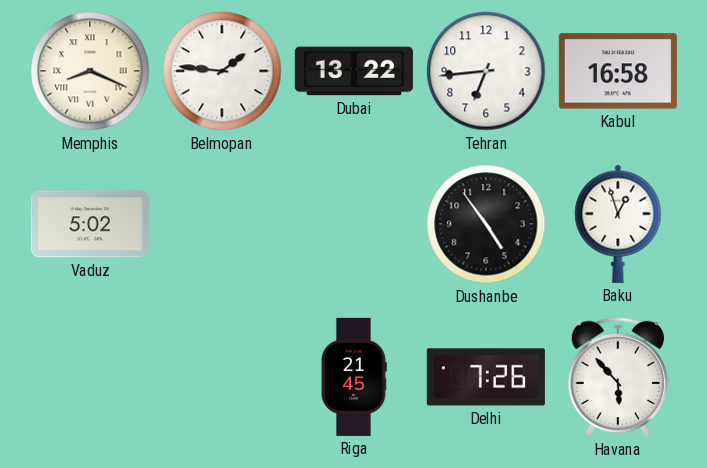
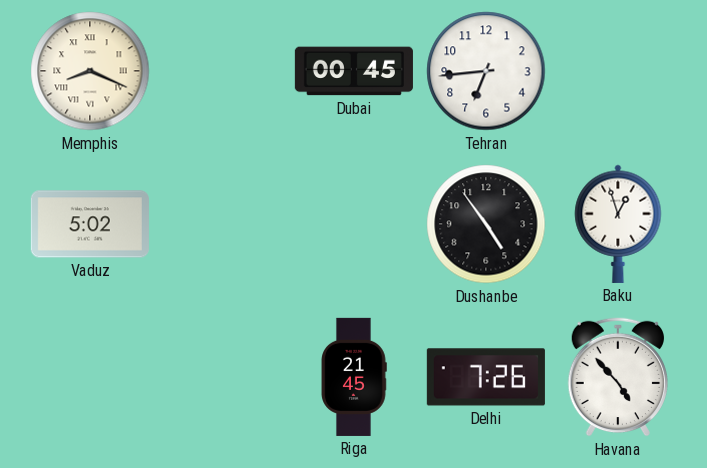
Belmopan: 1:46 -> none (222, 71)
Dubai: 13:22 -> 00:45 (354, 71)
Kabul: 16:58 -> none (618, 71)
Havana: 5:53 -> 4:53 (617, 377)
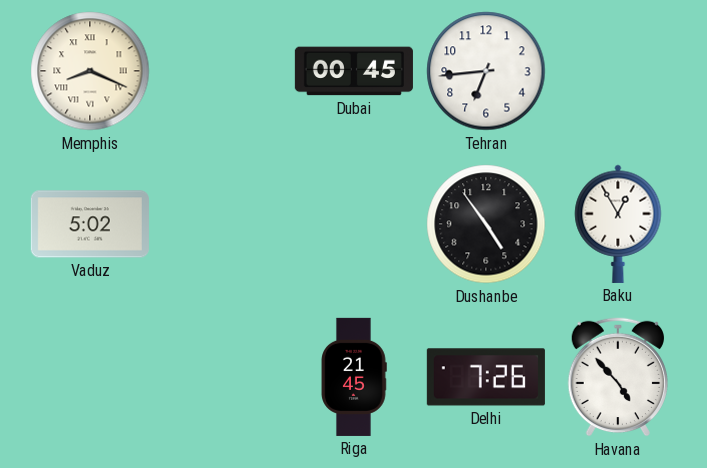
Baku: 12:57 -> 12:55 (618, 224)
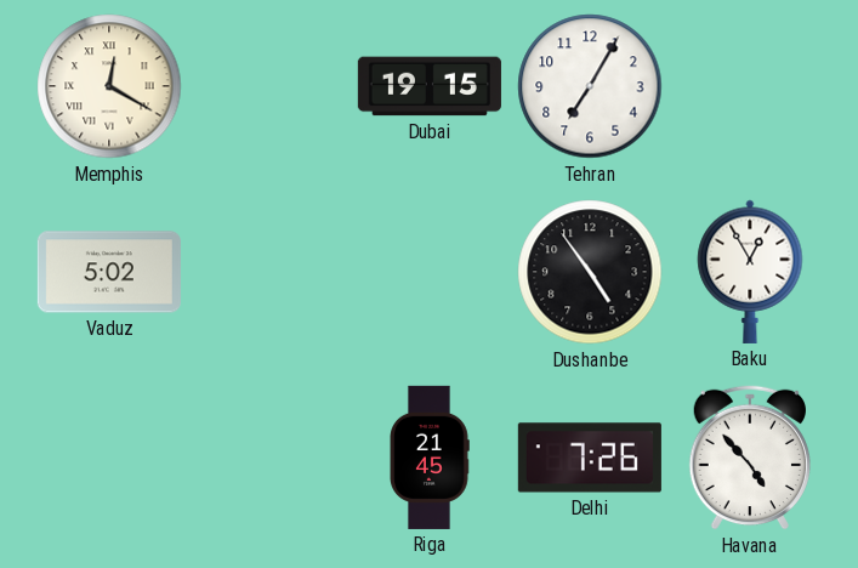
Memphis: 8:19 -> 12:20 (109, 86)
Dubai: 00:45 -> 19:15 (430, 86)
Tehran: 6:44 -> 7:05 (590, 86)
